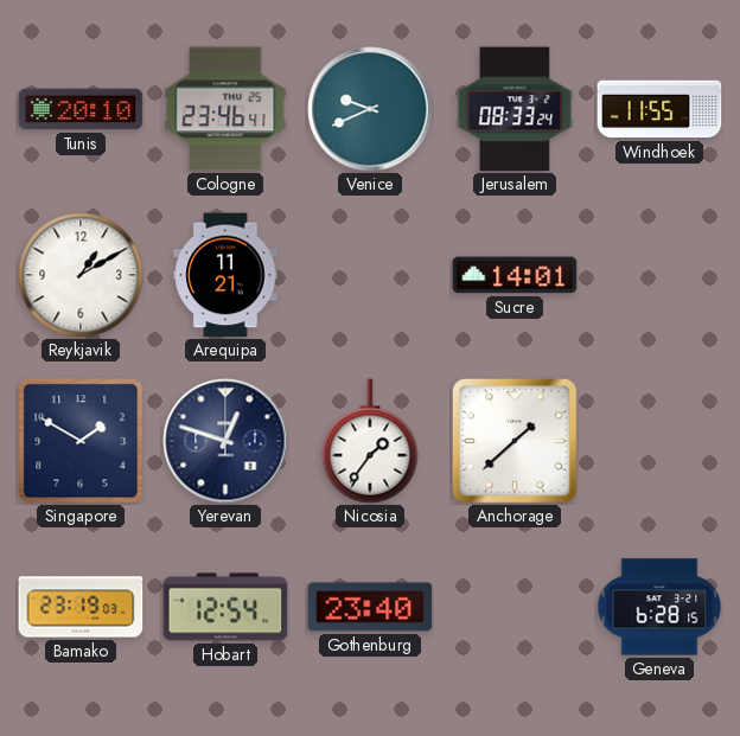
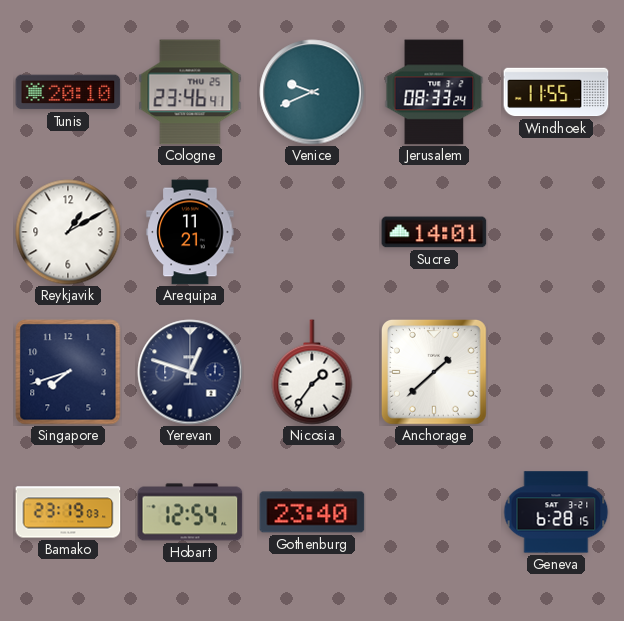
Singapore: 1:50 -> 7:42 (68, 372)
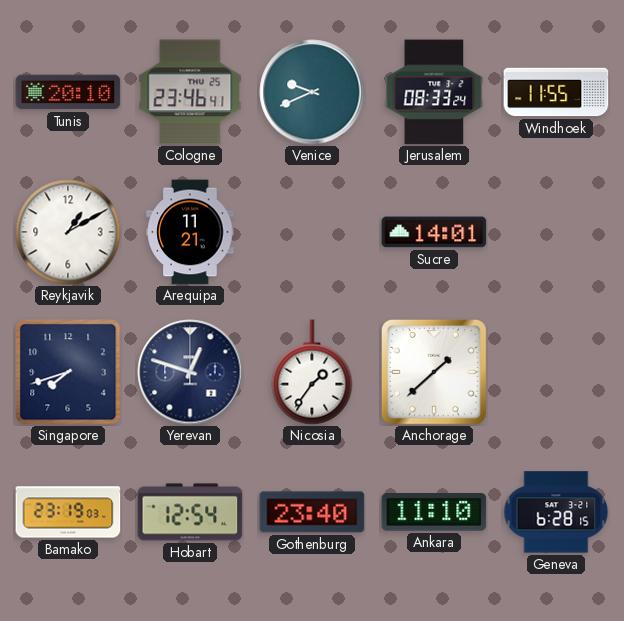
Ankara: none -> 11:10 (434, 512)
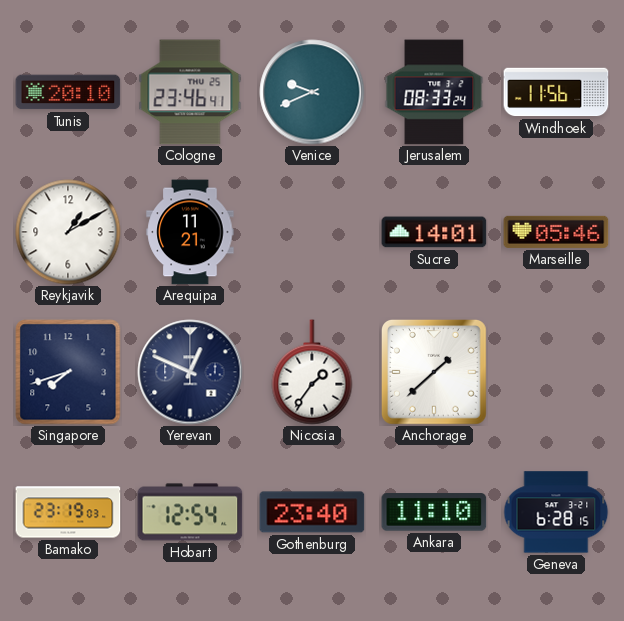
Windhoek: 11:55 -> 11:56 (556, 92)
Marseille: none -> 05:46 (556, 232)
Yerevan: 12:48 -> 12:49 (190, 372)
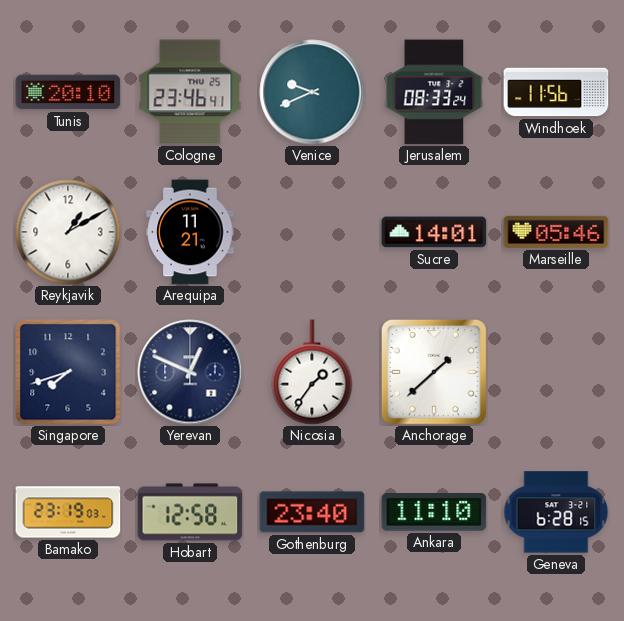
Hobart: 12:54 -> 12:58 (190, 512)
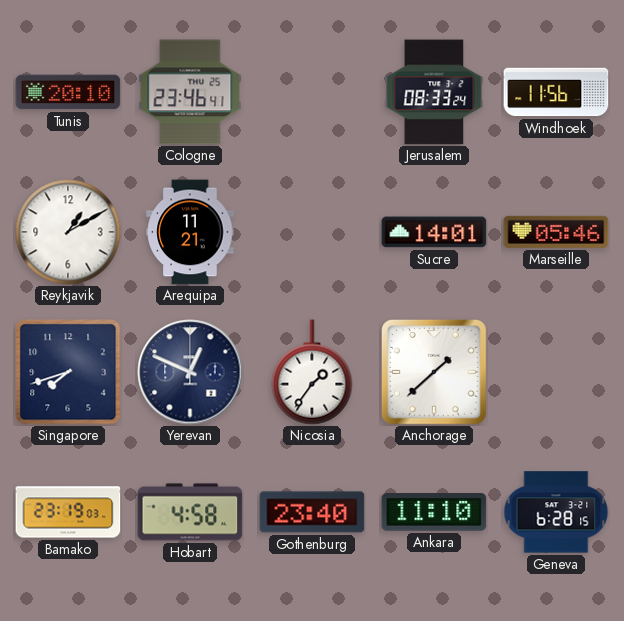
Venice: 9:41 -> none (312, 92)
Hobart: 12:58 -> 4:58 (190, 512)
